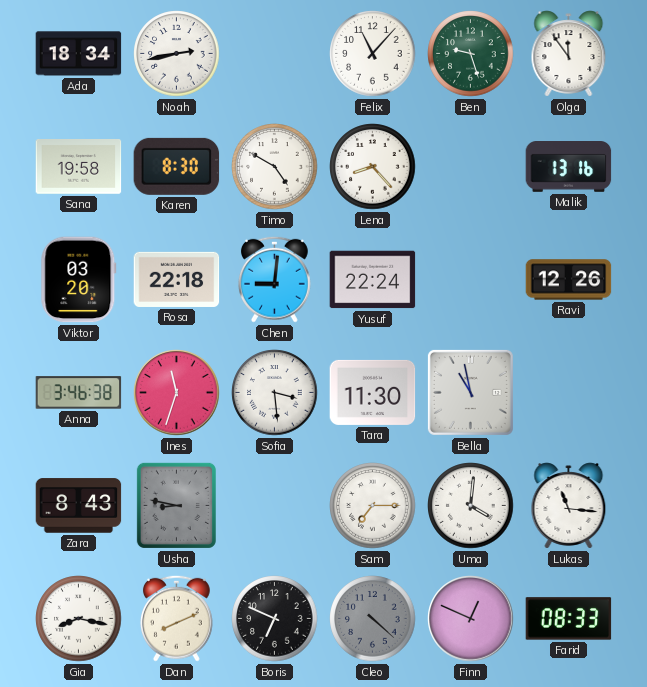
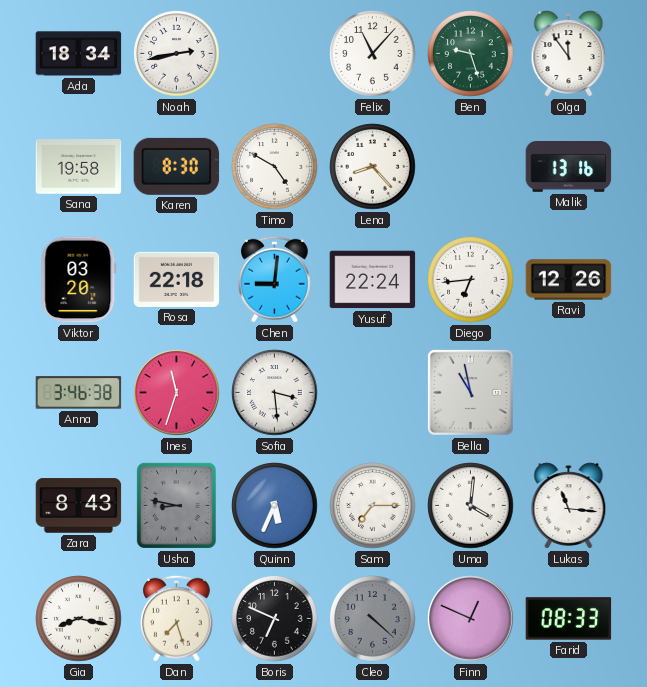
Diego: none -> 6:44 (471, 280)
Tara: 11:30 -> none (373, 392)
Quinn: none -> 5:34 (275, 506)
Dan: 8:11 -> 7:27 (176, 618)
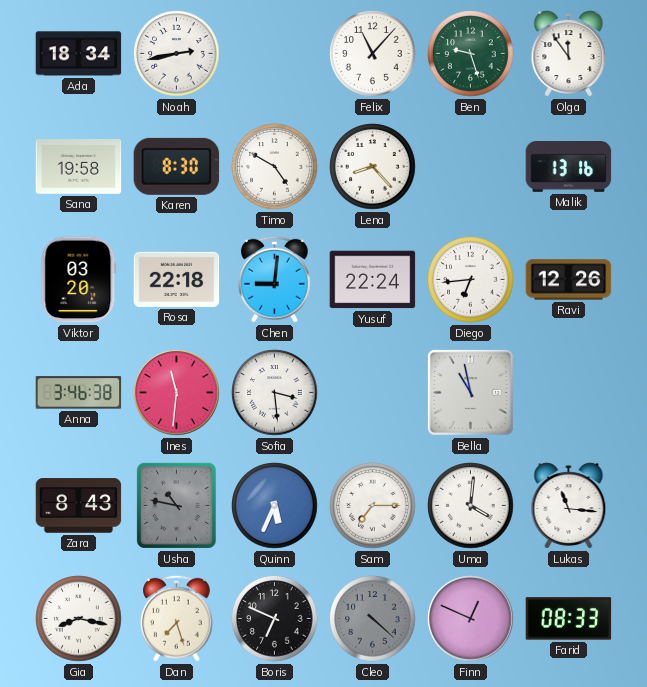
Ines: 11:33 -> 11:31 (177, 393)
Usha: 8:47 -> 10:47 (176, 505)
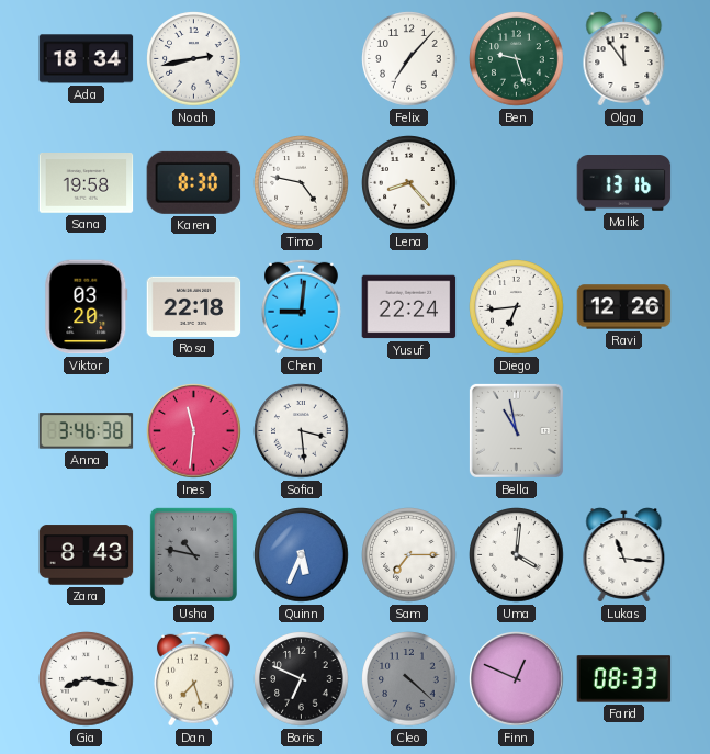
Felix: 11:07 -> 7:07 (409, 59)
Timo: 4:50 -> 4:47 (302, 183)
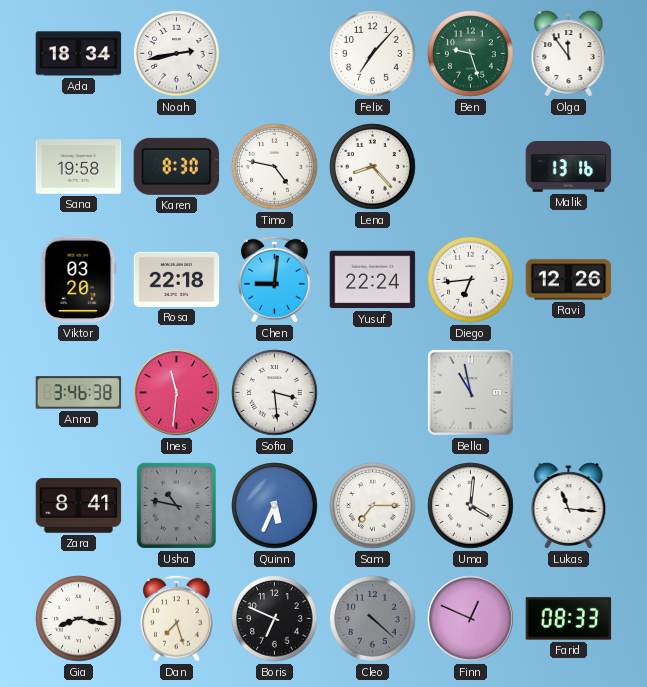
Zara: 8:43 -> 8:41 (79, 506)
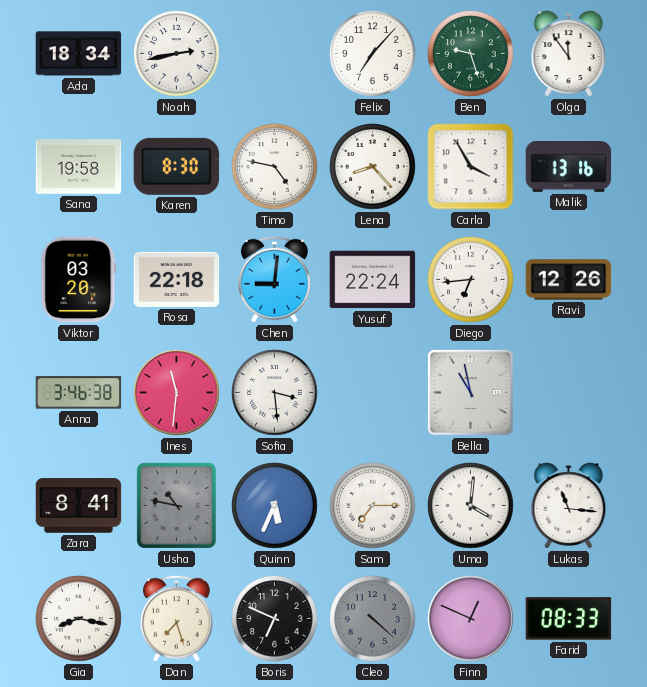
Carla: none -> 3:55 (471, 167)
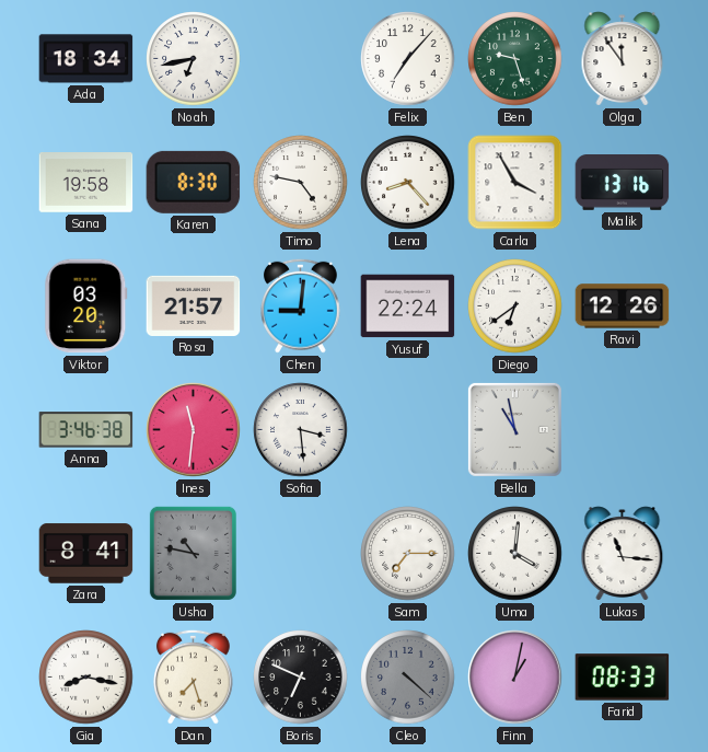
Noah: 2:43 -> 6:43 (194, 59)
Rosa: 22:18 -> 21:57 (194, 305)
Diego: 6:44 -> 6:39 (515, 306)
Quinn: 5:34 -> none (275, 506)
Finn: 12:49 -> 1:02 (515, 678)
